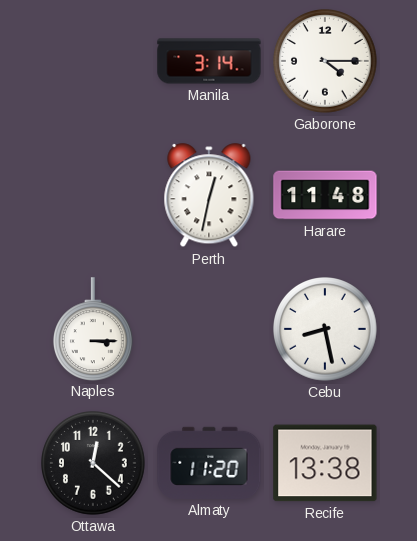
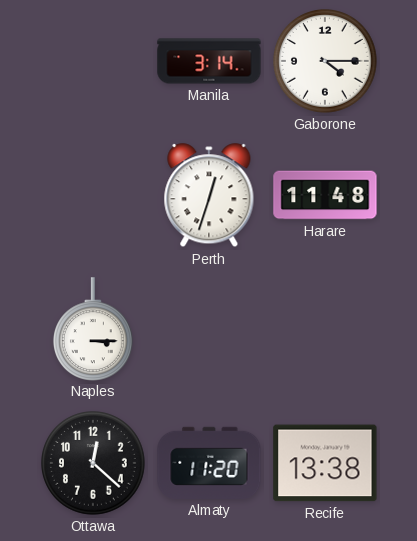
Perth: 12:32 -> 12:33 (209, 196)
Cebu: 8:28 -> none (326, 330)
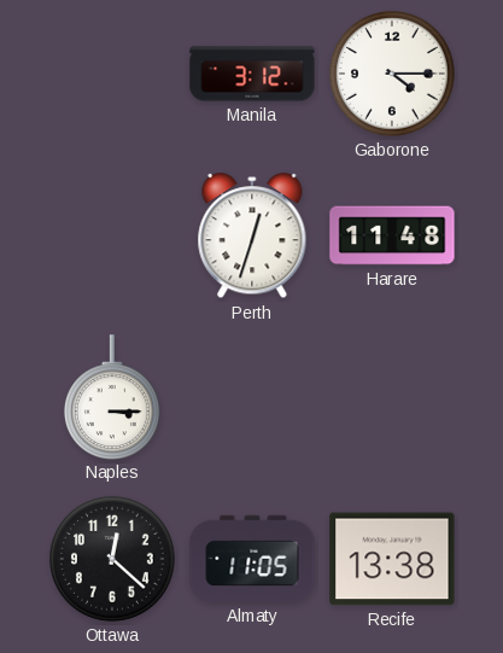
Manila: 3:14 -> 3:12 (252, 74)
Almaty: 11:20 -> 11:05 (252, 559)
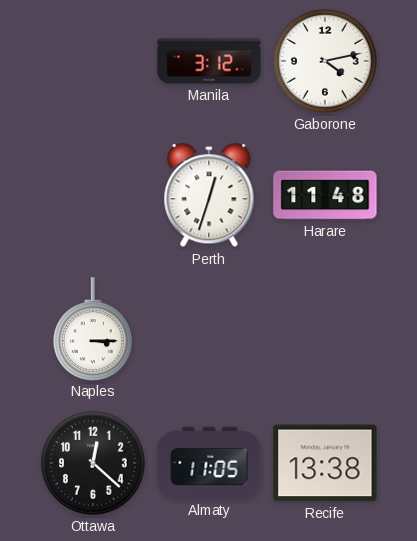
Gaborone: 4:15 -> 4:13 (326, 62)
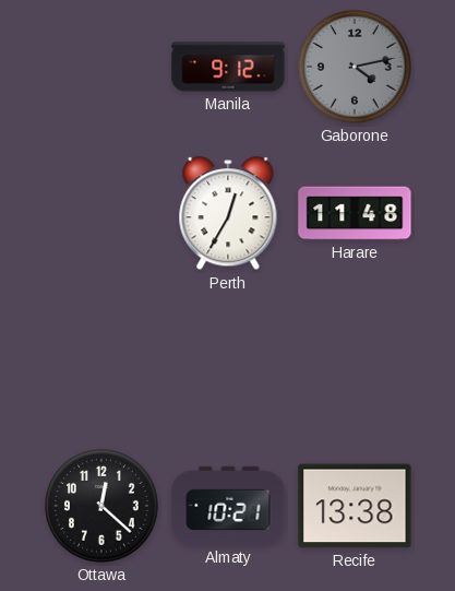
Manila: 3:12 -> 9:12 (228, 67)
Gaborone dial: white -> grey (356, 68)
Perth: 12:33 -> 12:35 (228, 214)
Naples: 3:15 -> none (93, 329)
Almaty: 11:05 -> 10:21 (228, 506)
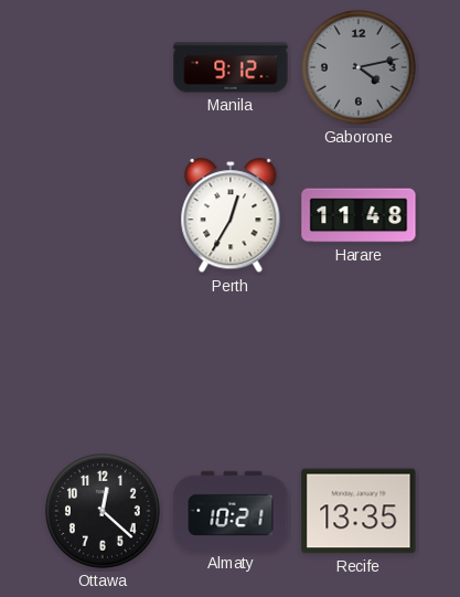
Recife: 13:38 -> 13:35 (359, 511)
